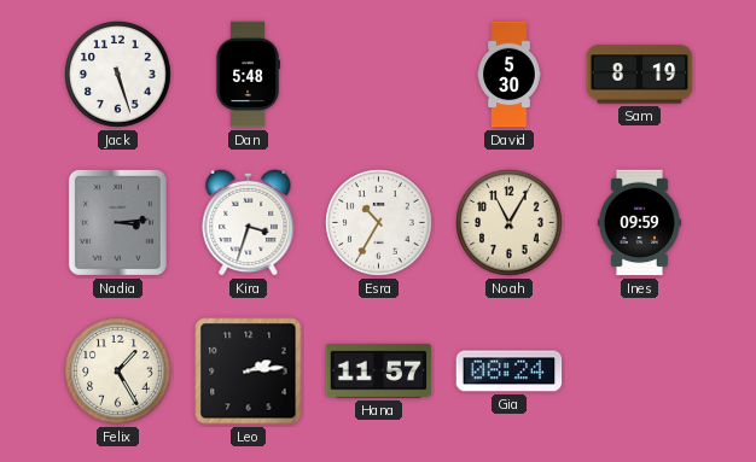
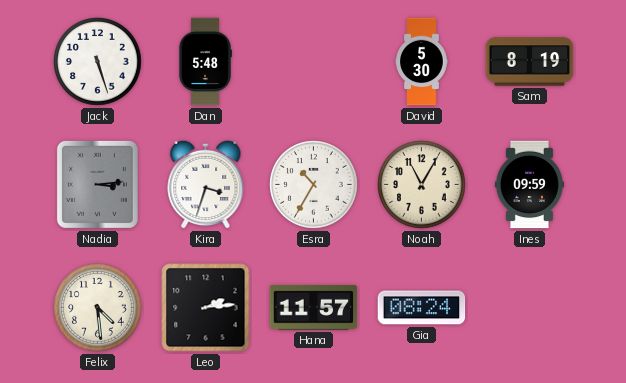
Felix: 1:25 -> 4:29 (98, 308)
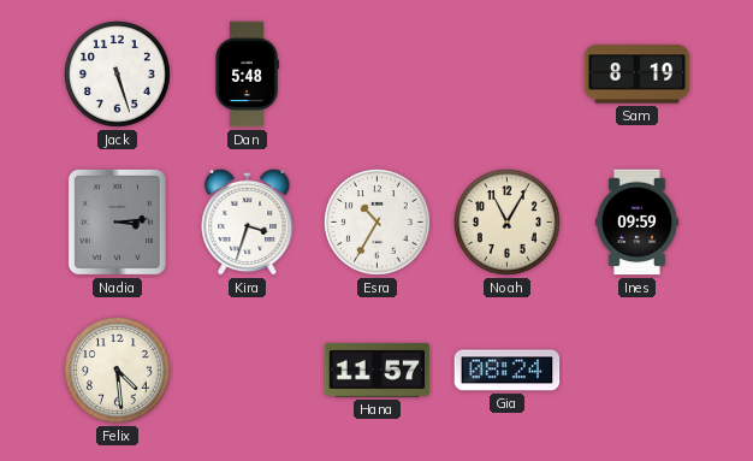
David: 5:30 -> none (422, 62)
Leo: 2:14 -> none (206, 308)
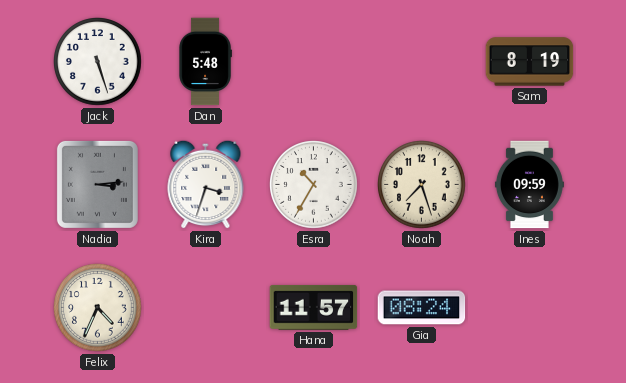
Noah: 11:05 -> 7:27 (422, 185)
Felix: 4:29 -> 4:34 (98, 308)
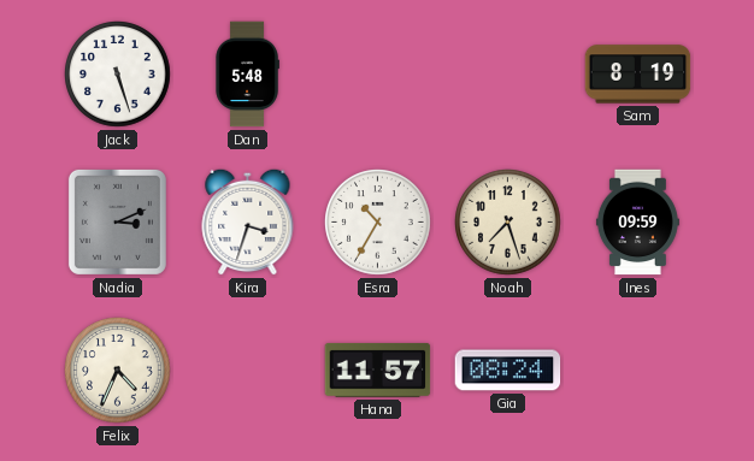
Nadia: 3:14 -> 3:11 (117, 221)
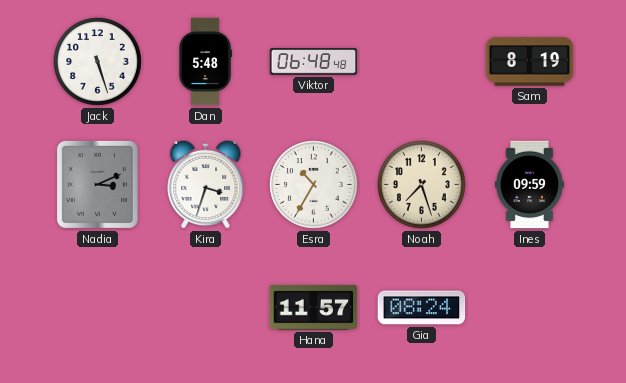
Viktor: none -> 06:48 (314, 62)
Felix: 4:34 -> none (118, 371)
